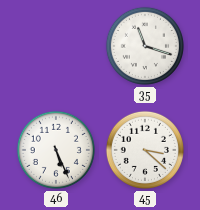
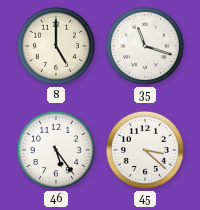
8: none -> 5:00 (56, 46)
46: 5:26 -> 5:24 (56, 150)
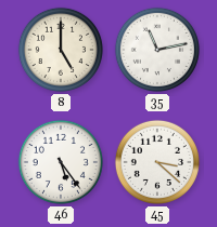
35: 11:18 -> 11:13 (157, 50)
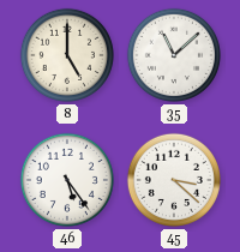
35: 11:13 -> 11:08 (174, 55)
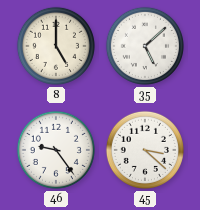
35: 11:08 -> 5:08 (145, 46)
46: 5:24 -> 9:24 (56, 150)
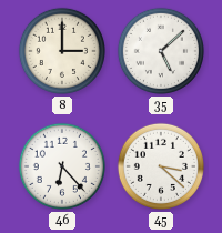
8: 5:00 -> 3:00 (62, 51)
46: 9:24 -> 6:23 (62, 166)
